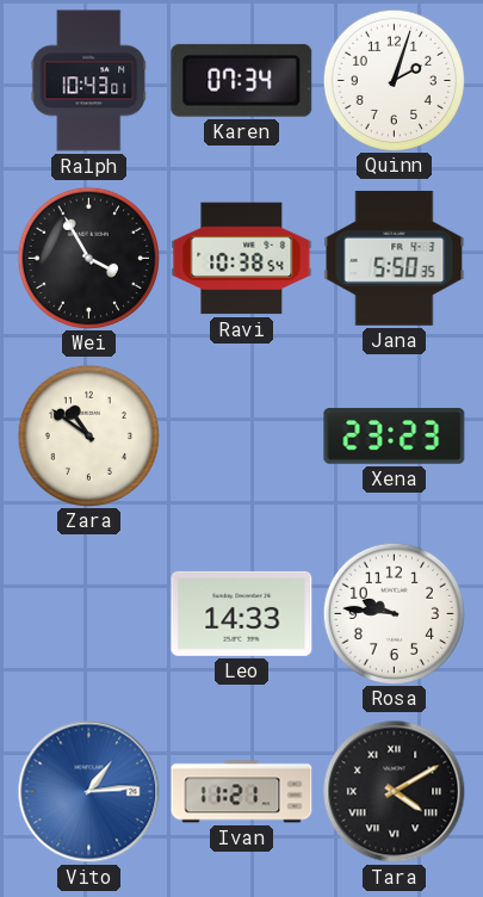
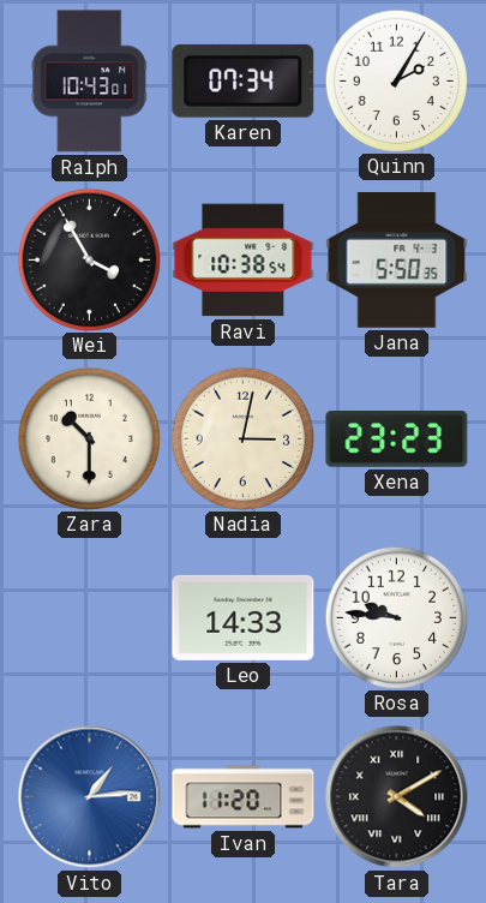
Quinn: 2:03 -> 2:05 (396, 80)
Zara: 10:51 -> 10:30 (89, 438)
Nadia: none -> 3:02 (242, 438)
Ivan: 11:21 -> 11:20 (244, 797)
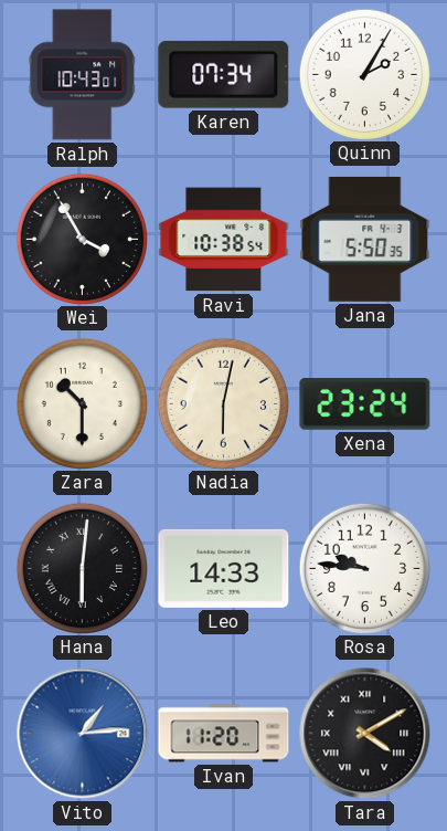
Nadia: 3:02 -> 6:02 (223, 403)
Xena: 23:23 -> 23:24 (365, 404)
Hana: none -> 6:01 (82, 568)
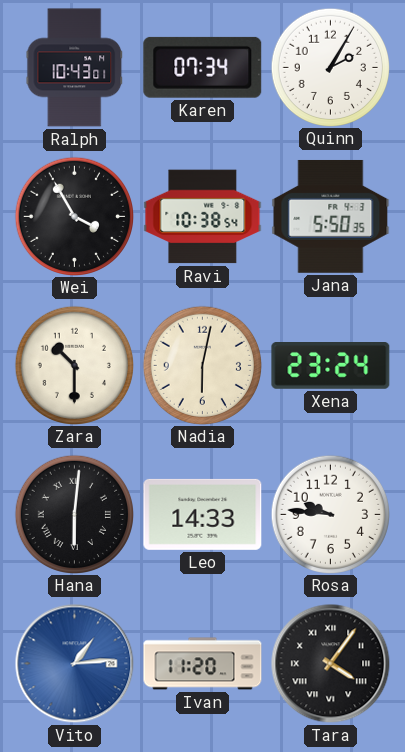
Tara: 4:10 -> 4:06 (331, 664)
